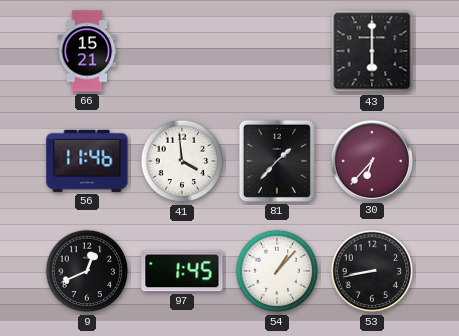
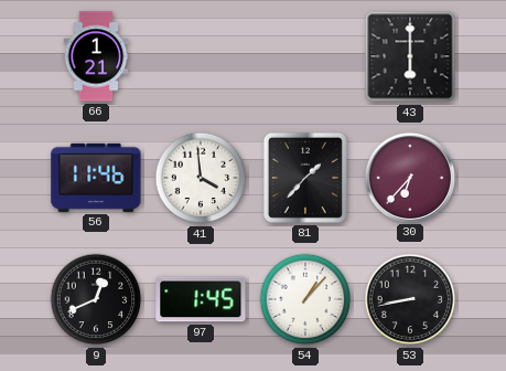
66: 15:21 -> 1:21 (96, 56)
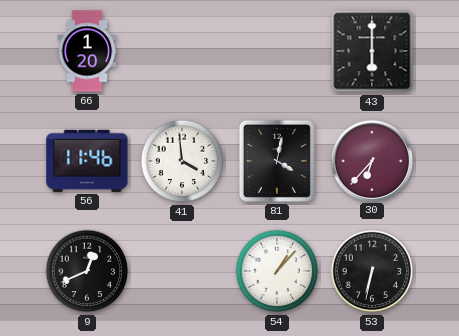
66: 1:21 -> 1:20 (87, 51)
81: 1:37 -> 4:02 (277, 161)
97: 1:45 -> none (201, 299)
53: 8:43 -> 6:32 (372, 271)
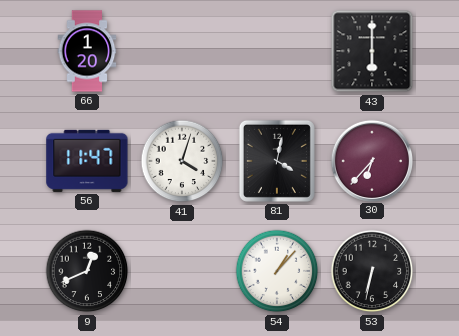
56: 11:46 -> 11:47 (87, 161)
41: 3:59 -> 4:03 (182, 161)
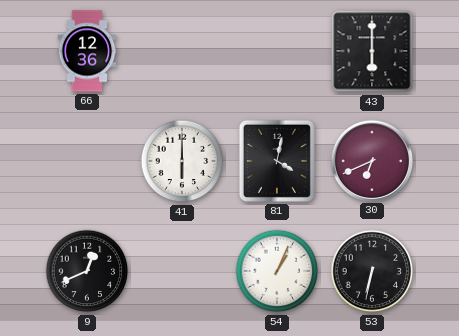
66: 1:20 -> 12:36 (87, 51)
56: 11:47 -> none (87, 161)
41: 4:03 -> 6:00 (182, 161)
30: 6:37 -> 6:41 (371, 160)
54: 1:07 -> 1:04 (277, 271)
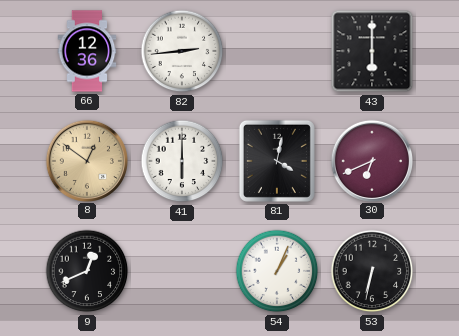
82: none -> 2:44 (182, 51)
8: none -> 12:51 (86, 160)
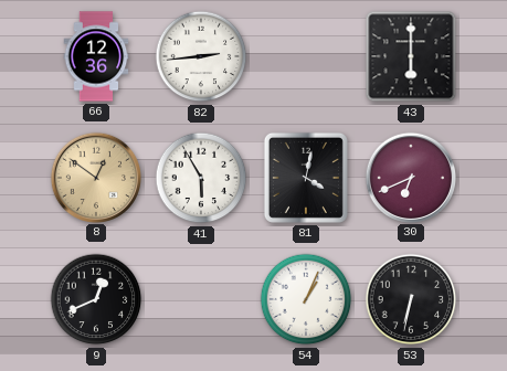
41: 6:00 -> 5:55 (201, 178)
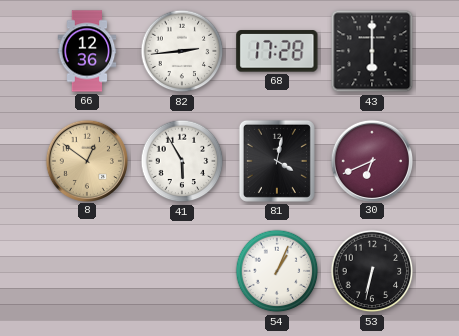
68: none -> 17:28 (277, 51)
9: 12:41 -> none (96, 299)
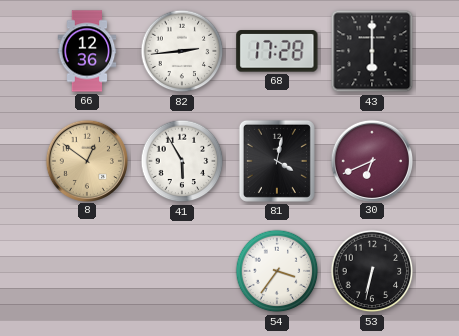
54: 1:04 -> 3:36 (277, 271)
